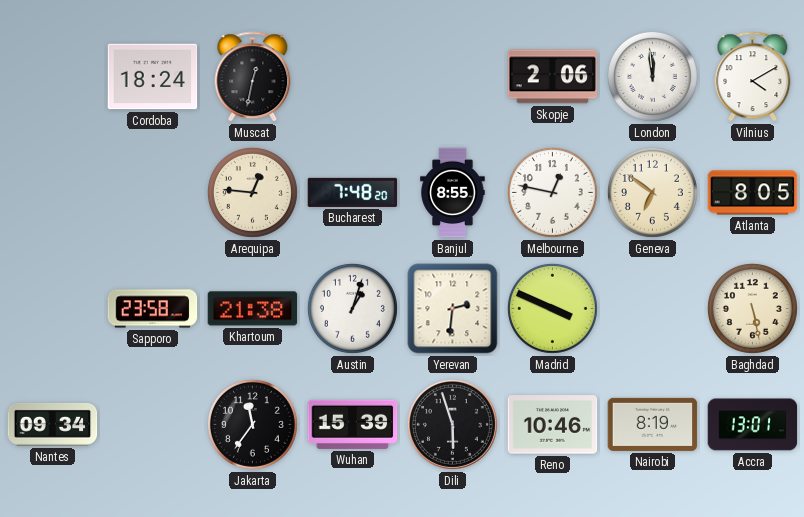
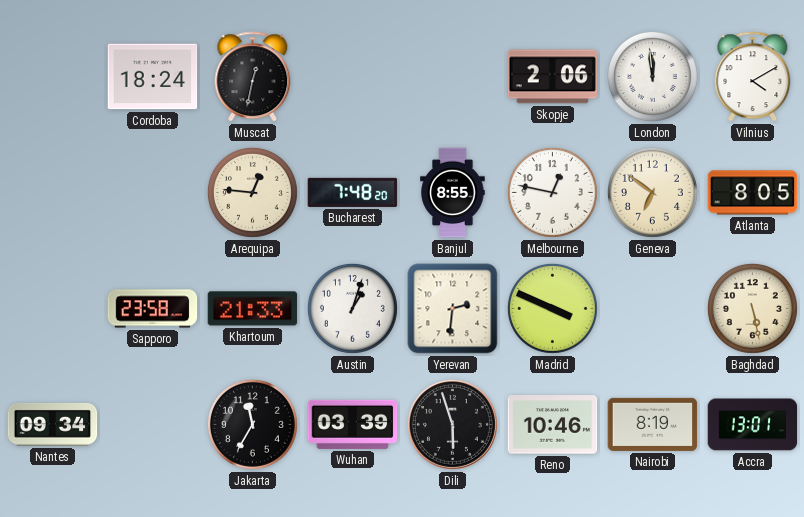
Khartoum: 21:38 -> 21:33 (253, 309)
Jakarta: 11:36 -> 11:35 (252, 424)
Wuhan: 15:39 -> 03:39 (353, 424)
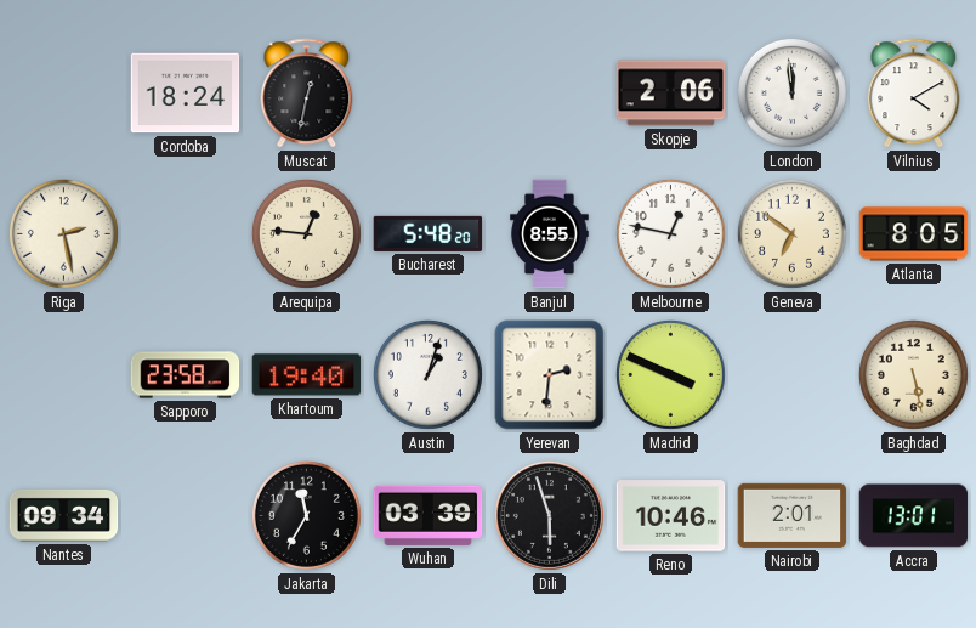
Riga: none -> 2:28 (63, 233)
Bucharest: 7:48 -> 5:48 (429, 233)
Khartoum: 21:33 -> 19:40 (307, 375)
Nairobi: 8:19 -> 2:01 (793, 515)
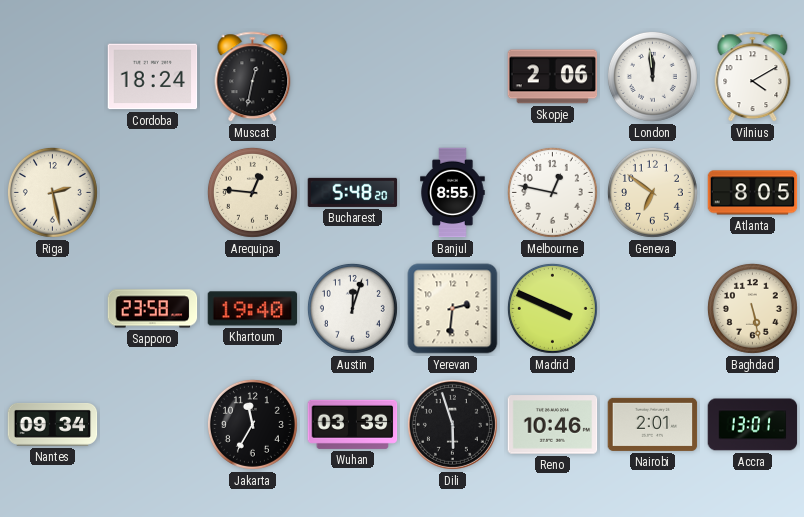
Austin: 1:03 -> 12:03 (352, 308)
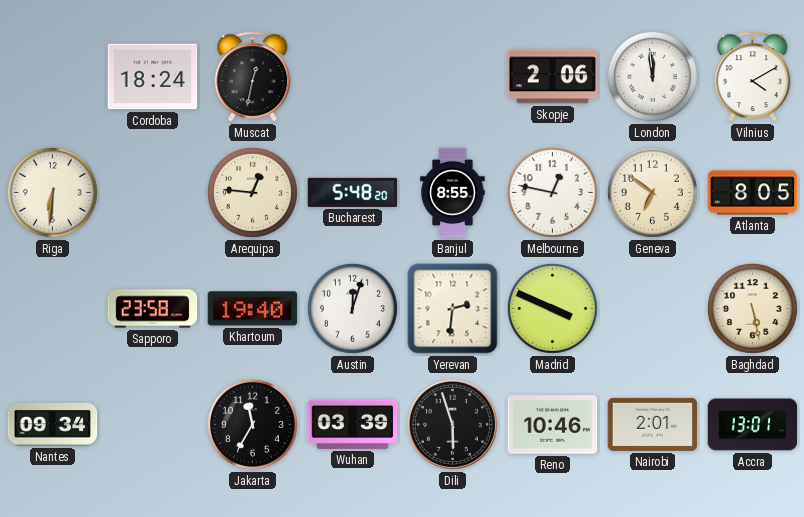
Riga: 2:28 -> 6:31 (52, 192)
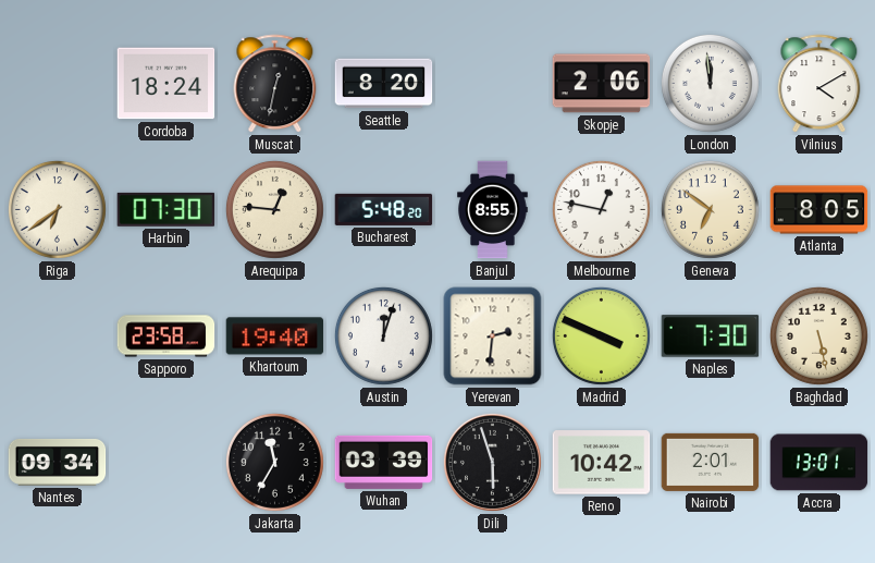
Seattle: none -> 8:20 (384, 84)
Riga: 6:31 -> 6:39 (57, 209)
Harbin: none -> 07:30 (167, 209)
Naples: none -> 7:30 (711, 336)
Reno: 10:46 -> 10:42 (602, 463)
